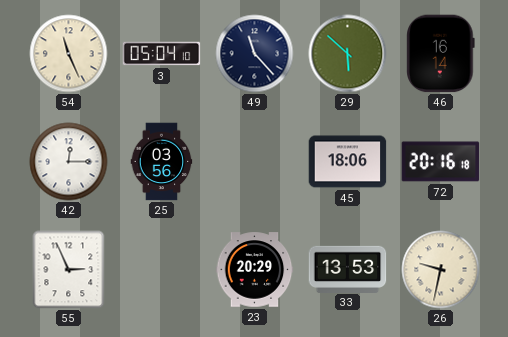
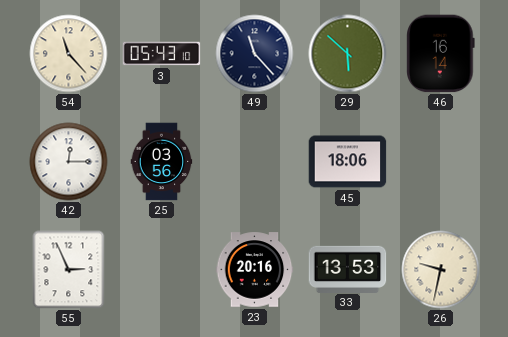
54: 11:26 -> 11:23 (69, 54)
3: 05:04 -> 05:43 (162, 54)
72: 20:16 -> none (441, 162)
23: 20:29 -> 20:16 (255, 270)
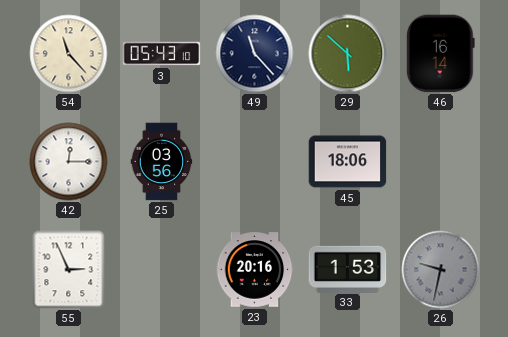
33: 13:53 -> 1:53 (348, 269)
26 dial: cream -> grey (441, 270)
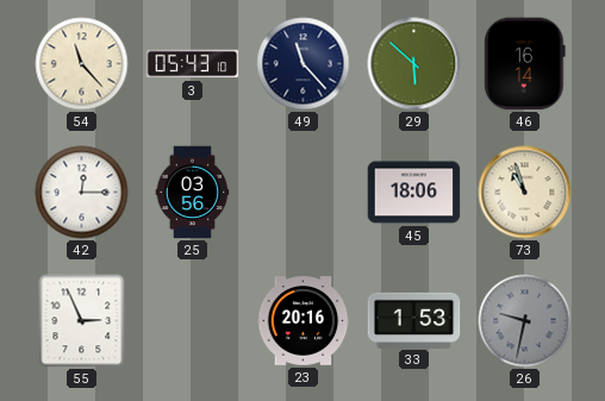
73: none -> 10:57 (525, 193)
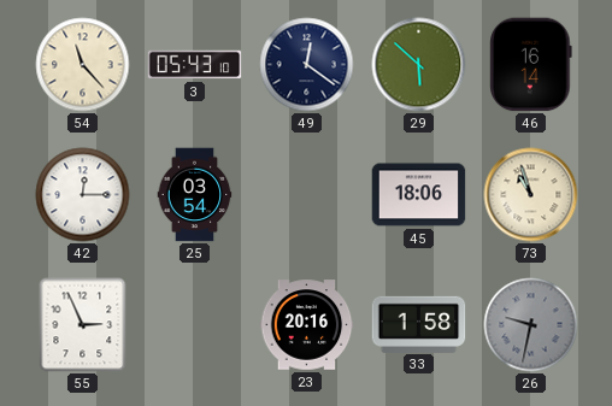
49: 11:23 -> 12:21 (307, 65)
25: 03:56 -> 03:54 (195, 195)
33: 1:53 -> 1:58 (419, 324)
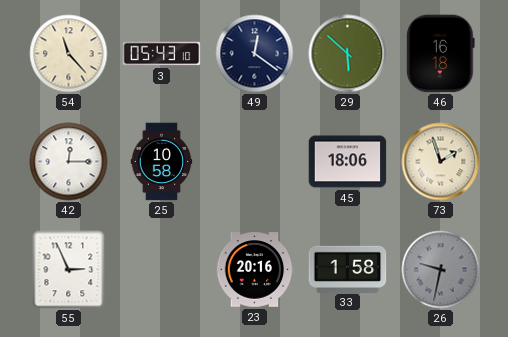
46: 16:14 -> 16:18 (441, 54)
25: 03:54 -> 10:58 (162, 162)
73: 10:57 -> 1:57 (441, 162)
